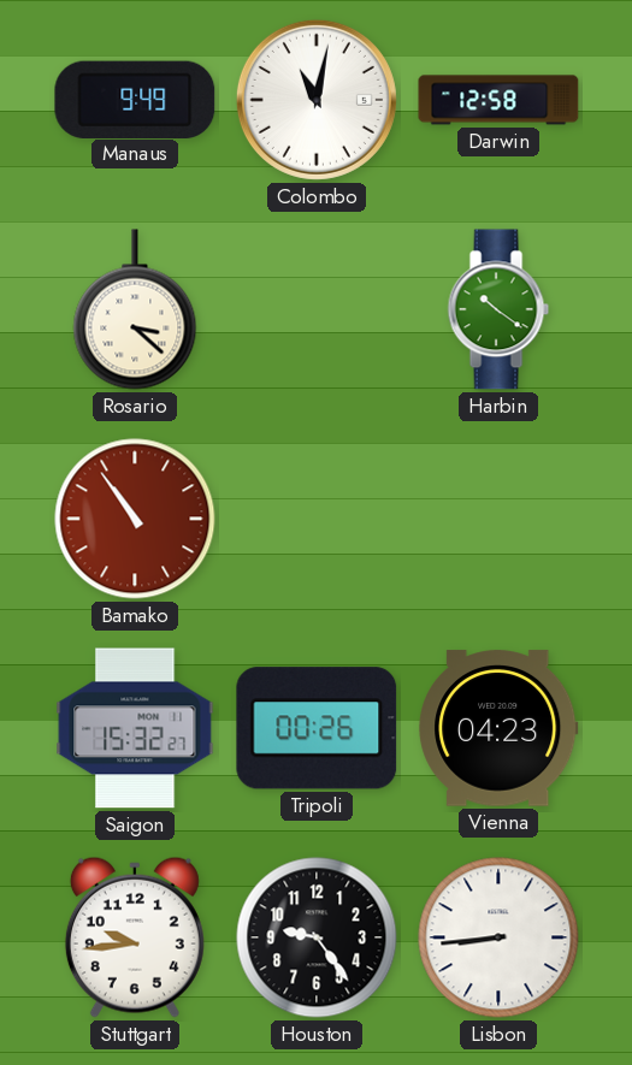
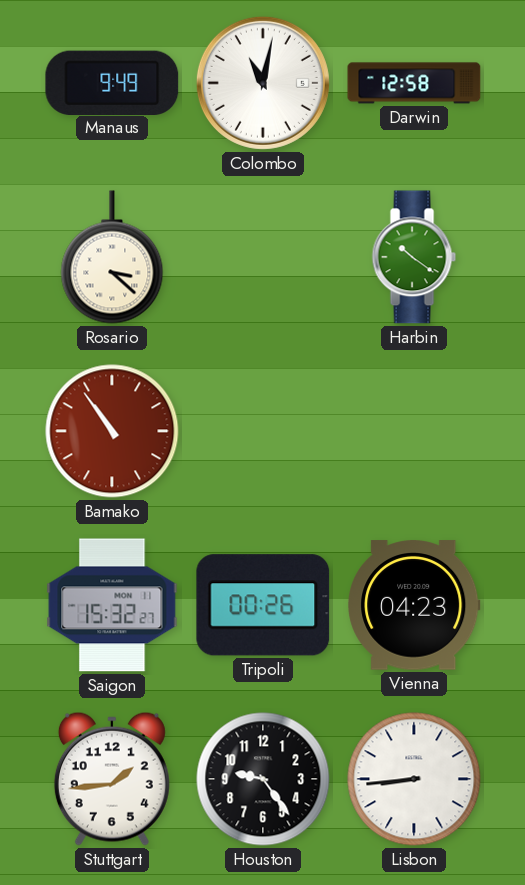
Stuttgart: 9:44 -> 1:44 (112, 779)
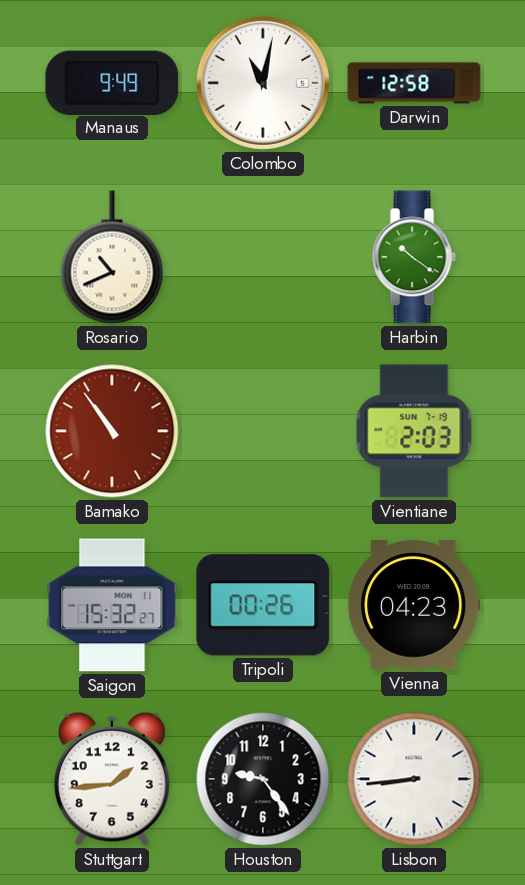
Rosario: 3:22 -> 10:41 (112, 257)
Vientiane: none -> 2:03 (414, 431)
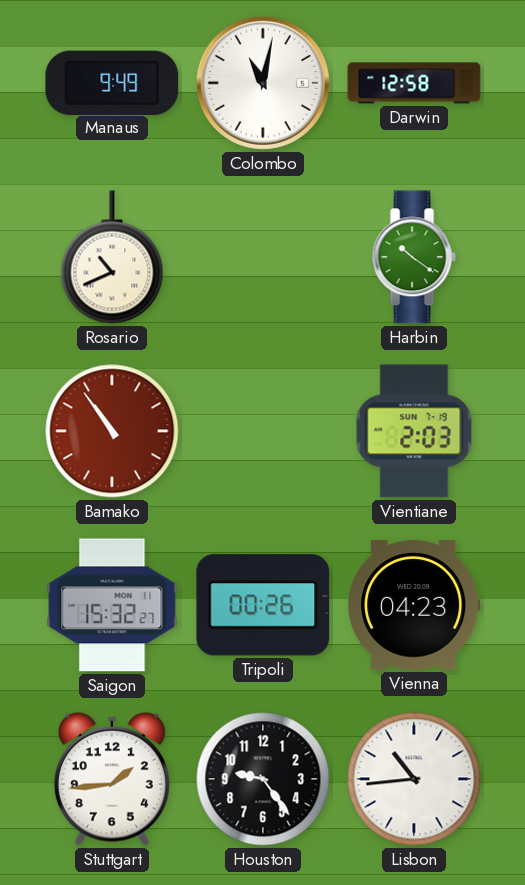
Lisbon: 8:44 -> 10:44 (414, 779)
